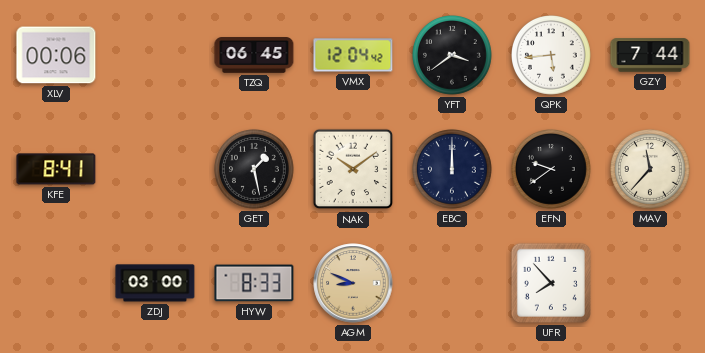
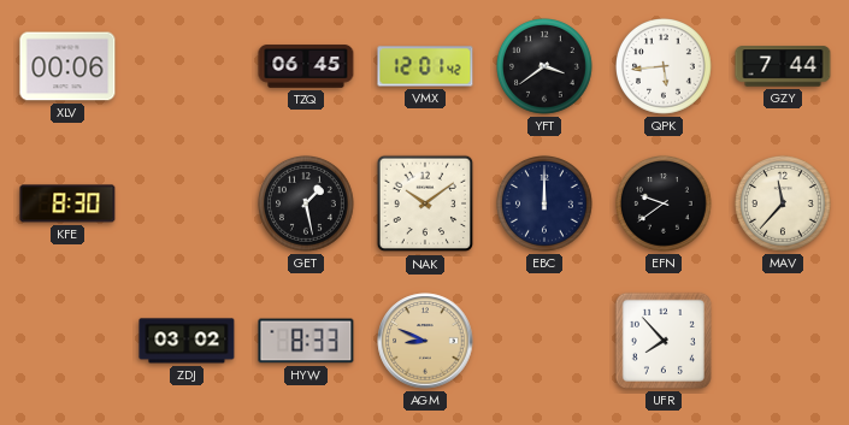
VMX: 12:04 -> 12:01 (425, 66)
KFE: 8:41 -> 8:30 (67, 203)
ZDJ: 03:00 -> 03:02 (187, 341)
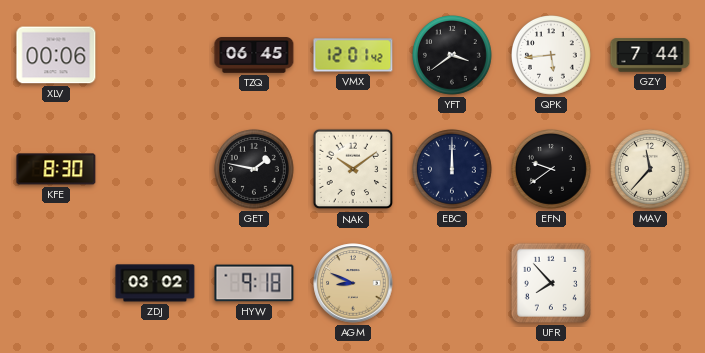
GET: 1:28 -> 1:47 (255, 170)
HYW: 8:33 -> 9:18 (254, 283)
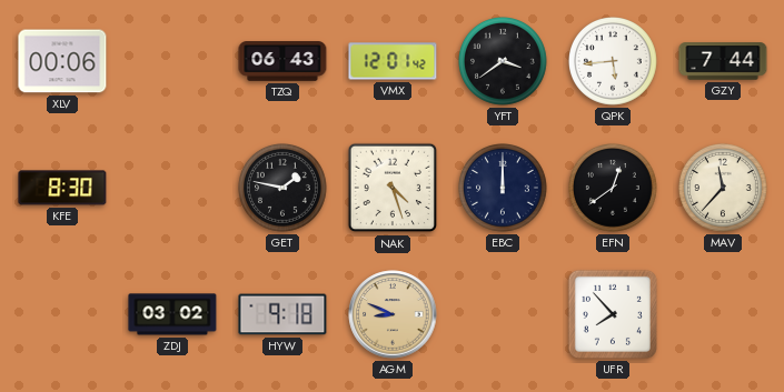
TZQ: 06:45 -> 06:43 (282, 61)
NAK: 10:09 -> 4:27 (393, 188)
EFN: 9:39 -> 12:39 (614, 189)
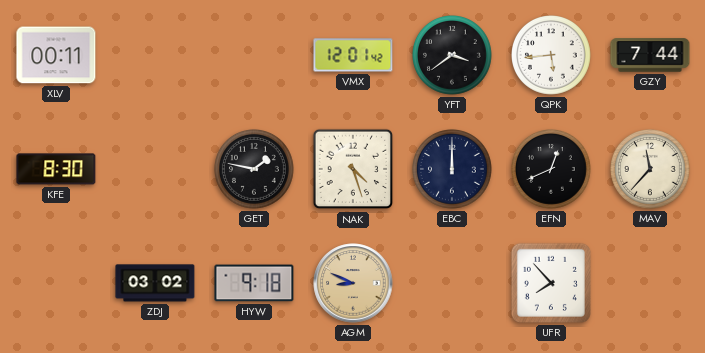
XLV: 00:06 -> 00:11 (56, 55)
TZQ: 06:43 -> none (282, 61)
EFN: 12:39 -> 12:41 (552, 170)
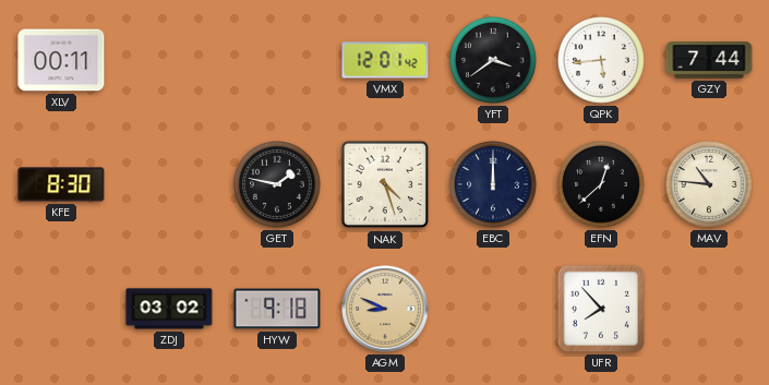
EFN: 12:41 -> 12:38 (602, 185)
MAV: 11:37 -> 10:46 (710, 185)
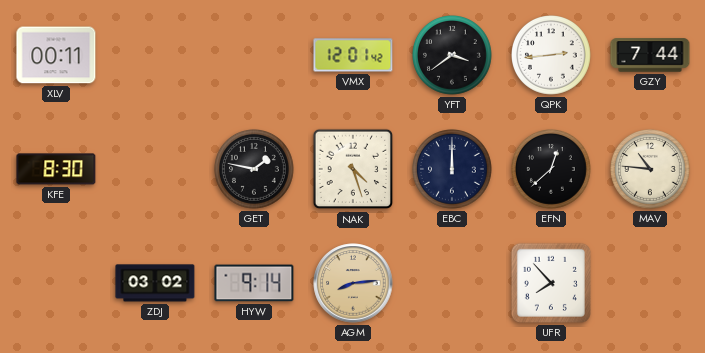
QPK: 5:44 -> 2:44 (552, 56)
HYW: 9:18 -> 9:14 (254, 283)
AGM: 8:49 -> 8:14 (353, 283)
